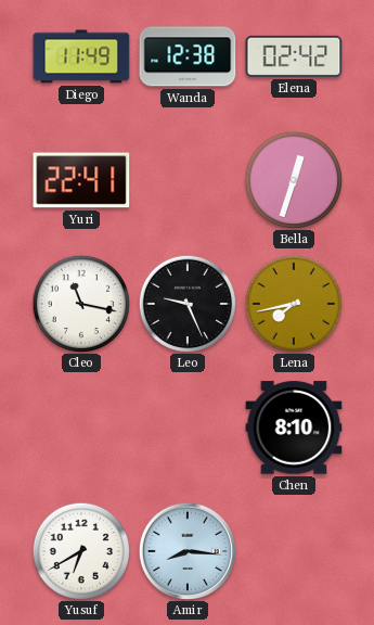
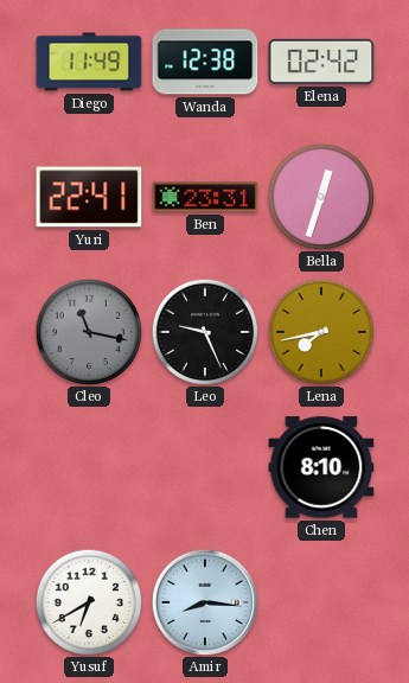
Ben: none -> 23:31 (205, 197)
Cleo dial: white -> grey (88, 331)
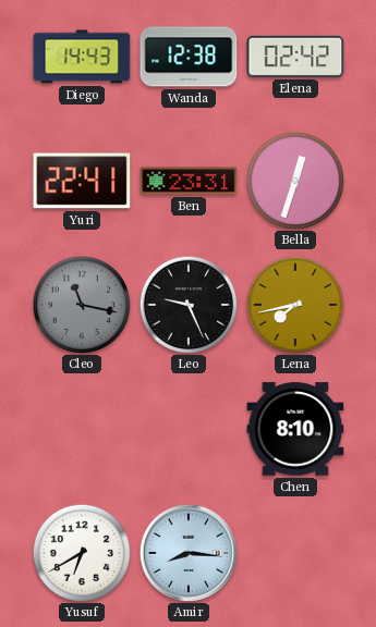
Diego: 11:49 -> 14:43 (82, 57)
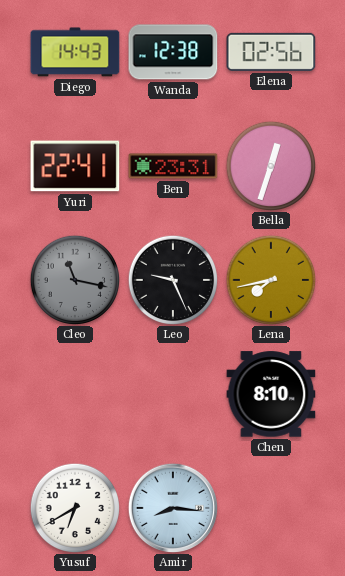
Elena: 02:42 -> 02:56 (271, 52)
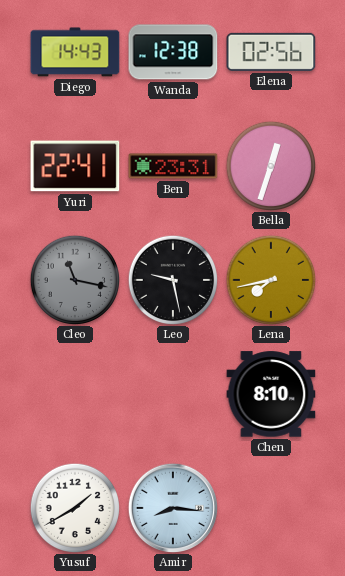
Leo: 9:26 -> 9:28 (172, 279)
Yusuf: 6:40 -> 1:40 (74, 507)
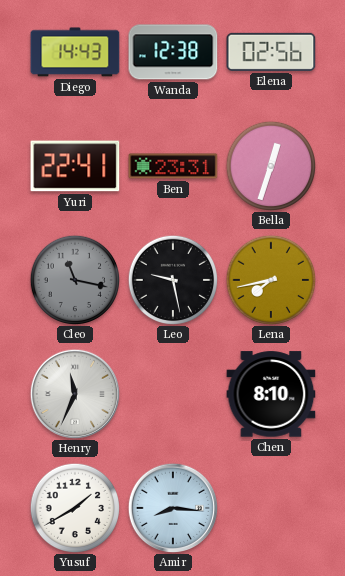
Henry: none -> 11:34 (74, 393)
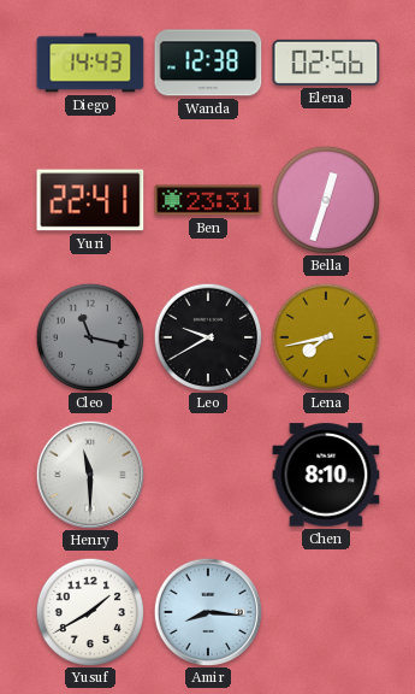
Leo: 9:28 -> 9:40 (207, 336)
Henry: 11:34 -> 11:30 (89, 474)
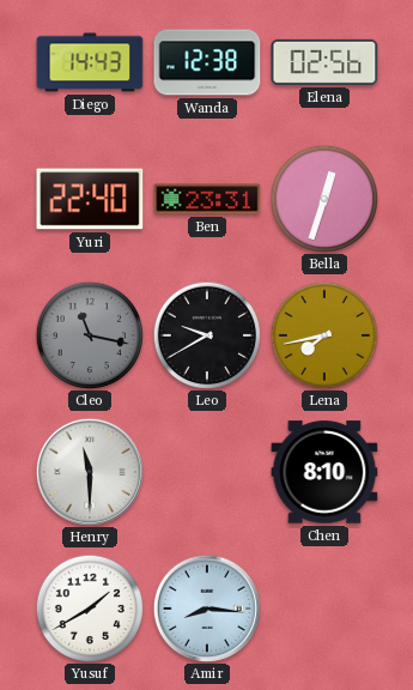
Yuri: 22:41 -> 22:40 (90, 199)
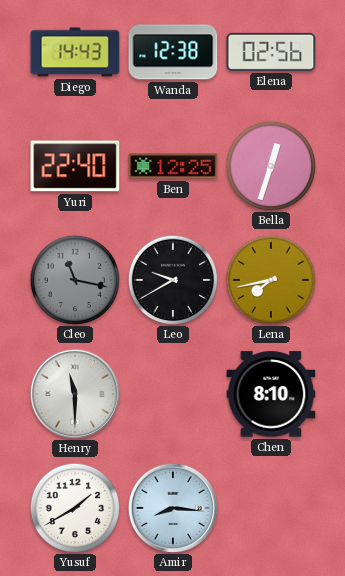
Ben: 23:31 -> 12:25 (173, 166)
